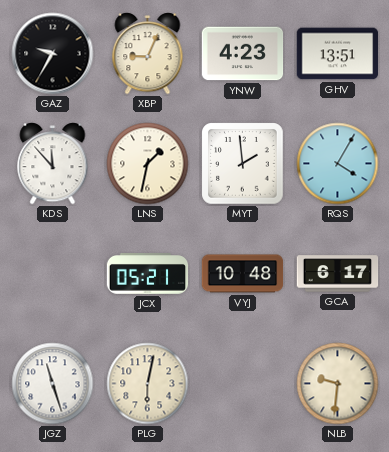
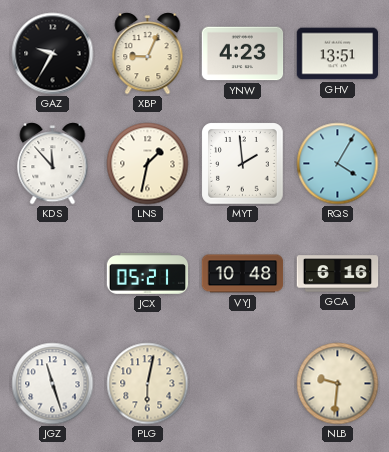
GCA: 6:17 -> 6:16 (338, 274)
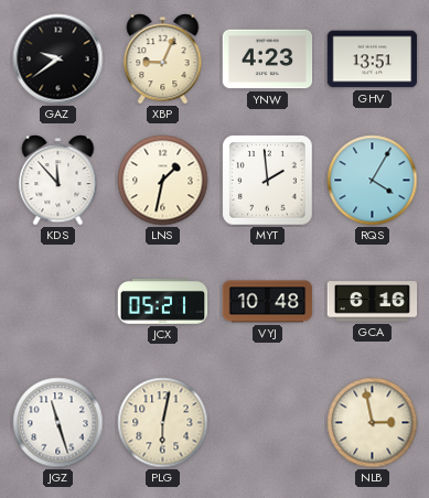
GAZ: 9:35 -> 9:39 (58, 59)
NLB: 9:31 -> 2:58 (373, 423)
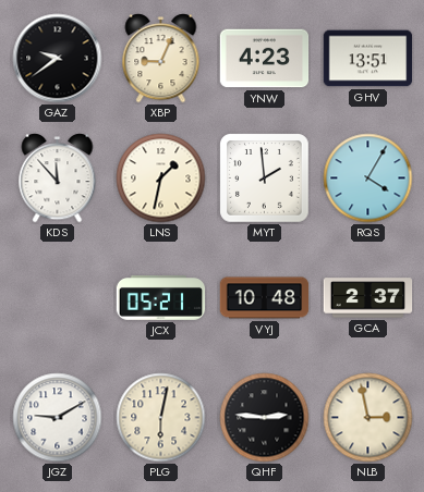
GCA: 6:16 -> 2:37 (368, 298)
JGZ: 11:27 -> 9:10 (58, 418)
QHF: none -> 2:46 (265, 418)
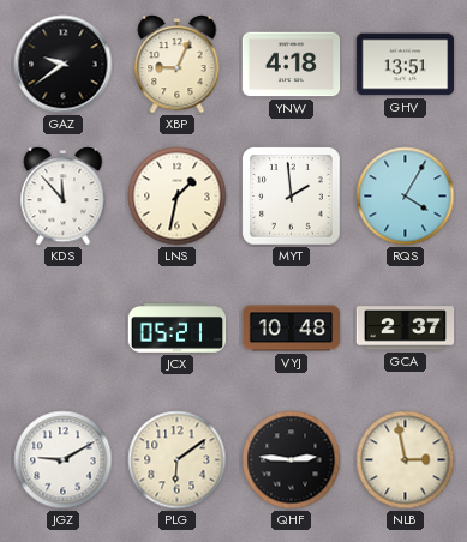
YNW: 4:23 -> 4:18 (292, 65)
PLG: 6:02 -> 6:09 (178, 460)
